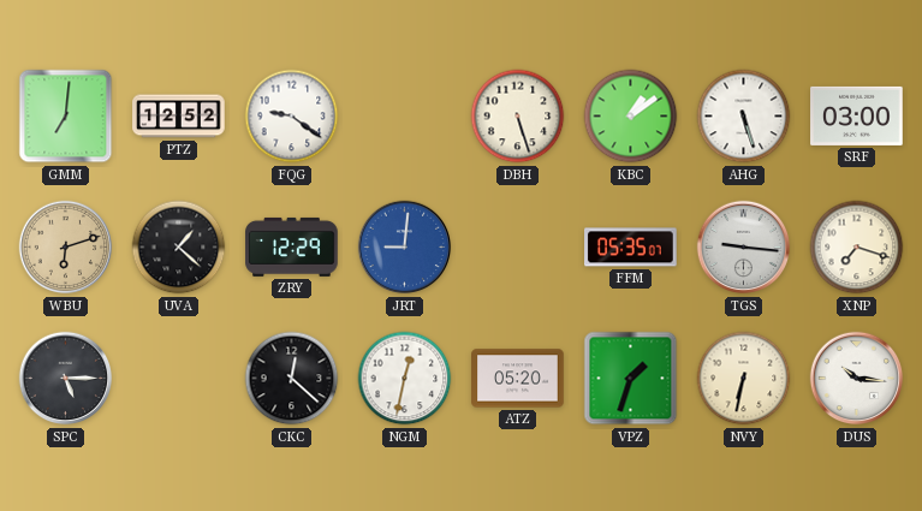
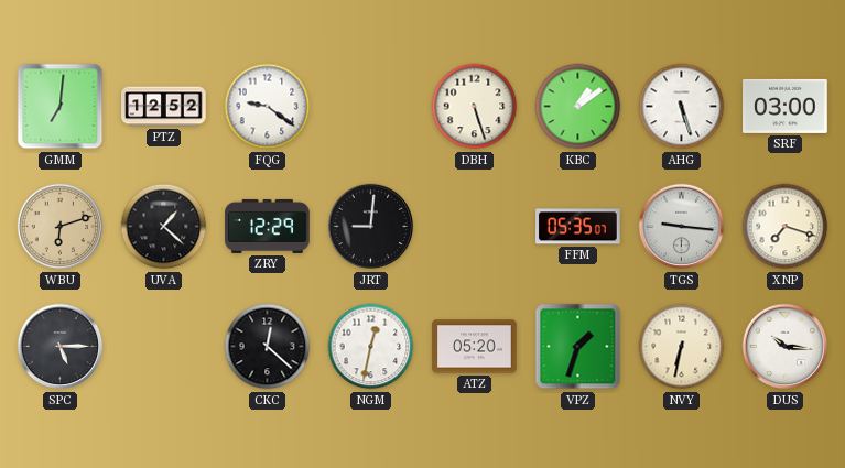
JRT dial: blue -> black (371, 227)
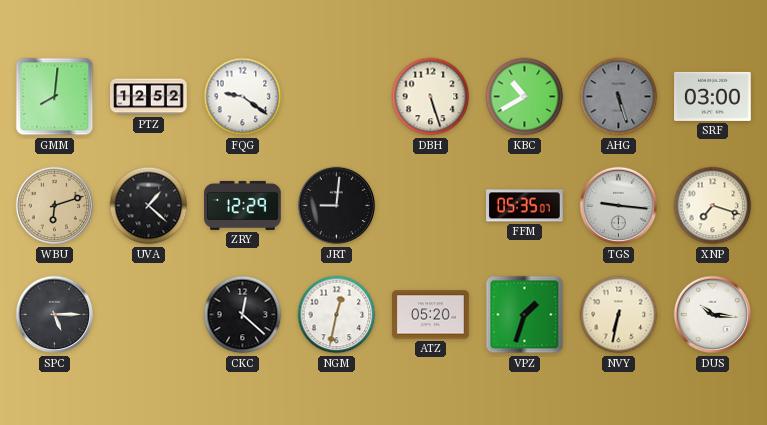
GMM: 7:01 -> 8:01 (55, 97)
KBC: 1:09 -> 10:40 (525, 97)
AHG dial: white -> grey (619, 97)
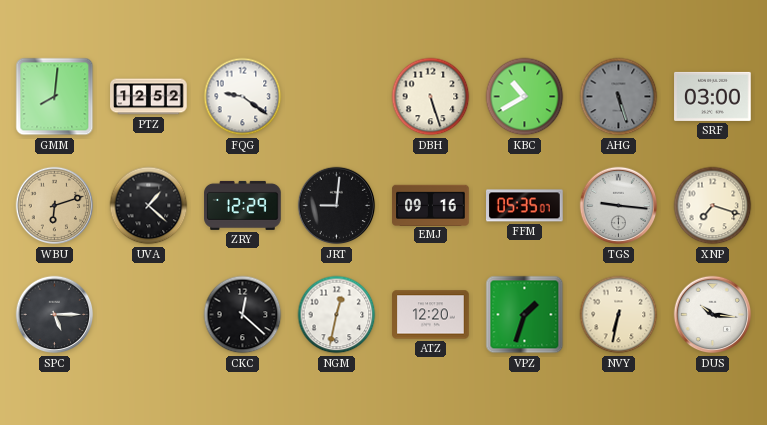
EMJ: none -> 09:16 (431, 205)
ATZ: 05:20 -> 12:20 (431, 315)
